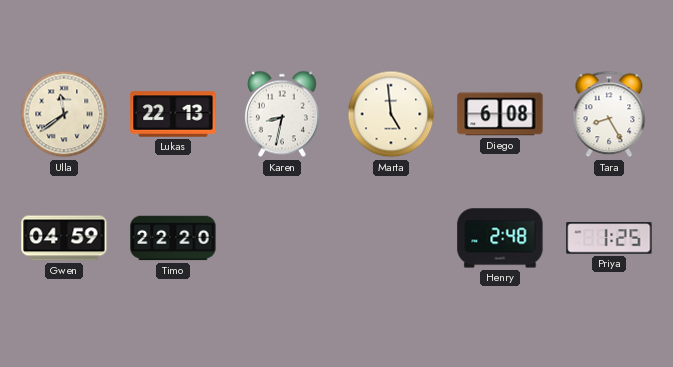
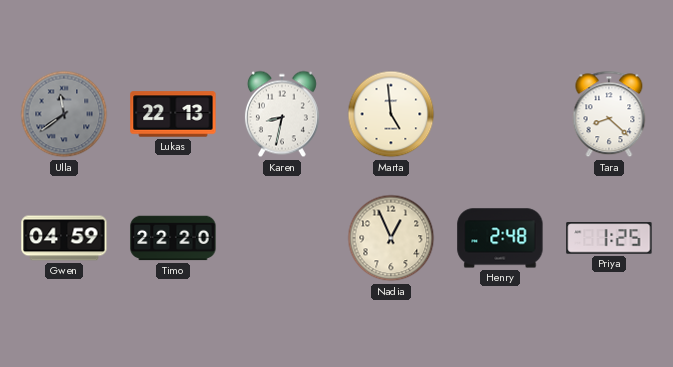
Ulla dial: cream -> grey (64, 114)
Diego: 6:08 -> none (500, 114)
Tara: 8:25 -> 8:22 (609, 114)
Nadia: none -> 12:56 (391, 238)
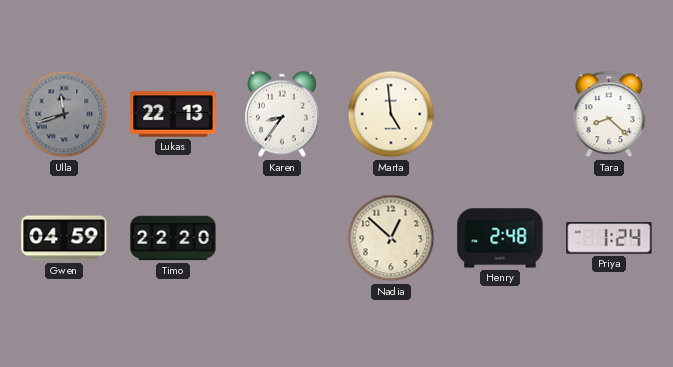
Ulla: 11:39 -> 11:42 (64, 114)
Karen: 8:32 -> 8:36 (282, 114)
Nadia: 12:56 -> 12:52 (391, 238)
Priya: 1:25 -> 1:24 (609, 238)
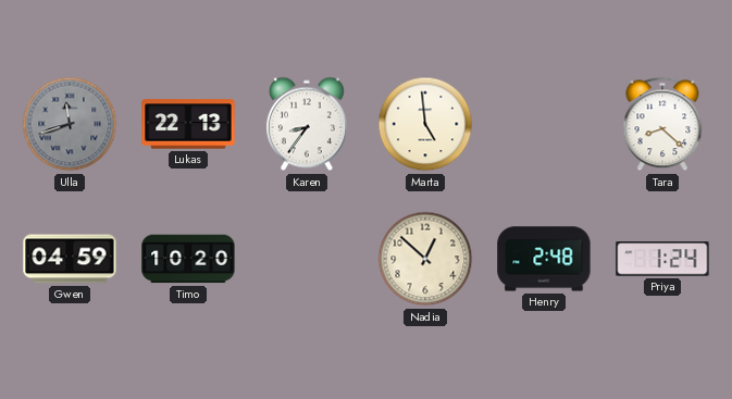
Timo: 22:20 -> 10:20 (188, 259)
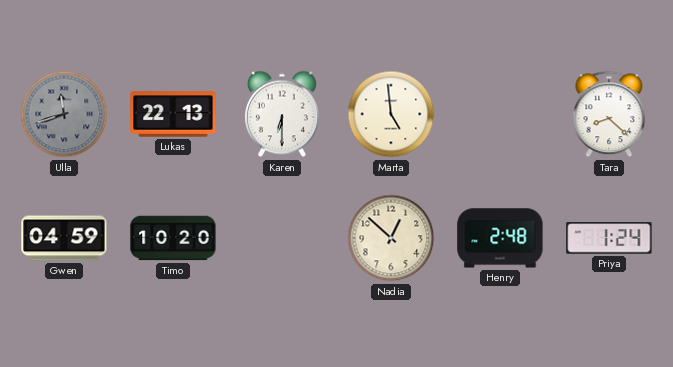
Karen: 8:36 -> 6:30 (282, 114)
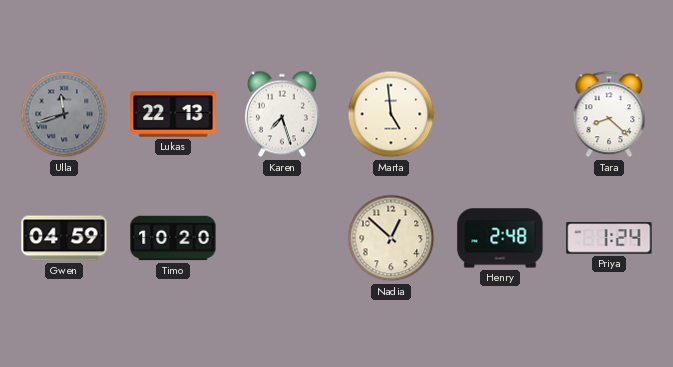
Karen: 6:30 -> 7:27 (282, 114)
